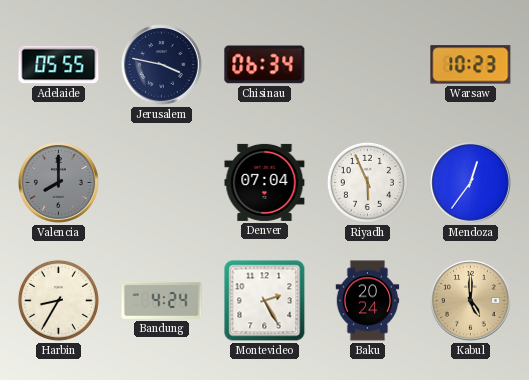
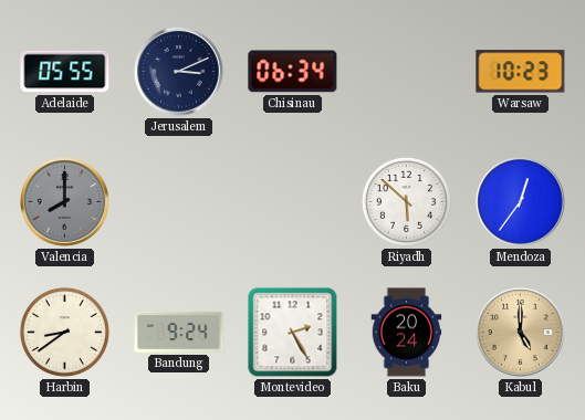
Jerusalem: 3:47 -> 3:11 (179, 72)
Denver: 07:04 -> none (265, 182)
Riyadh: 5:56 -> 5:52 (406, 201)
Harbin: 8:35 -> 8:39 (64, 332)
Bandung: 4:24 -> 9:24 (179, 332)
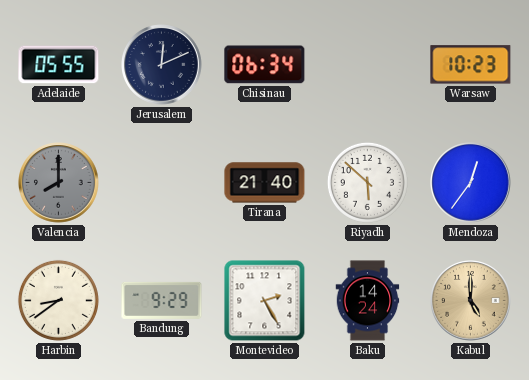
Jerusalem: 3:11 -> 12:11 (162, 65)
Tirana: none -> 21:40 (265, 183)
Bandung: 9:24 -> 9:29 (162, 300)
Baku: 20:24 -> 14:24 (368, 301)
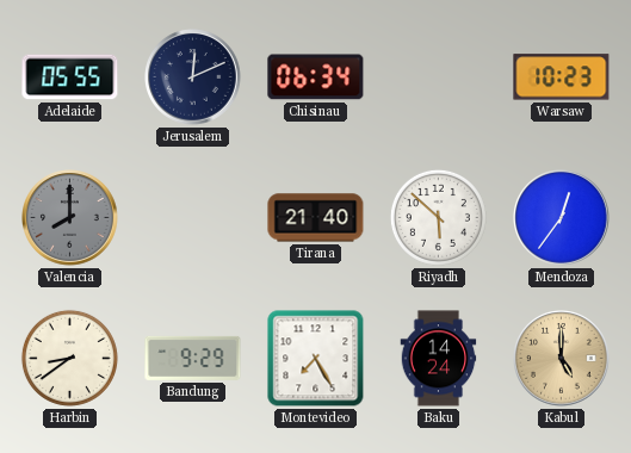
Montevideo: 2:25 -> 7:25 (316, 359)
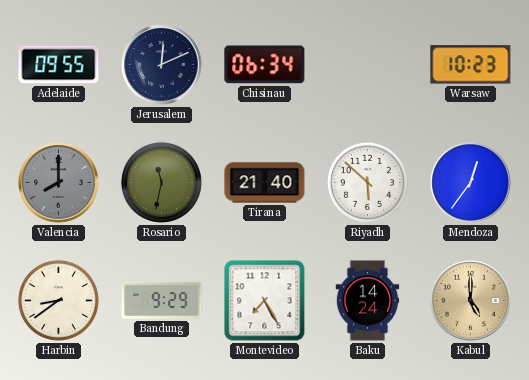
Adelaide: 05:55 -> 09:55 (59, 65)
Rosario: none -> 11:32 (161, 182)
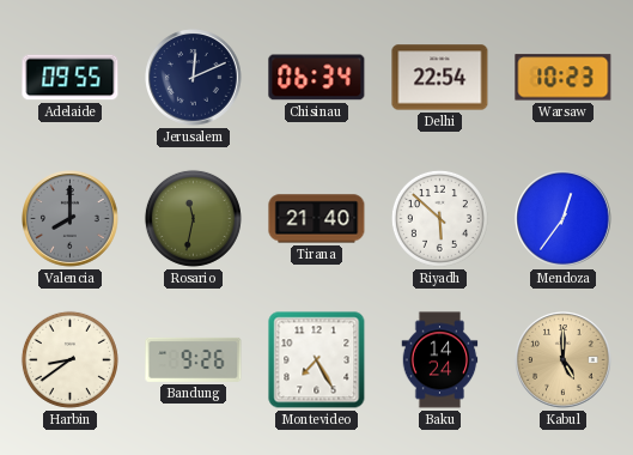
Delhi: none -> 22:54 (440, 78)
Bandung: 9:29 -> 9:26 (194, 359)
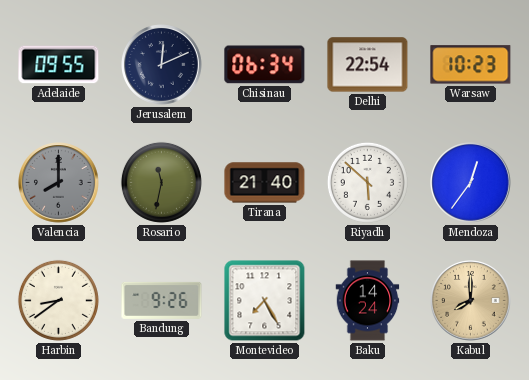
Kabul: 5:00 -> 8:00 (471, 301)
